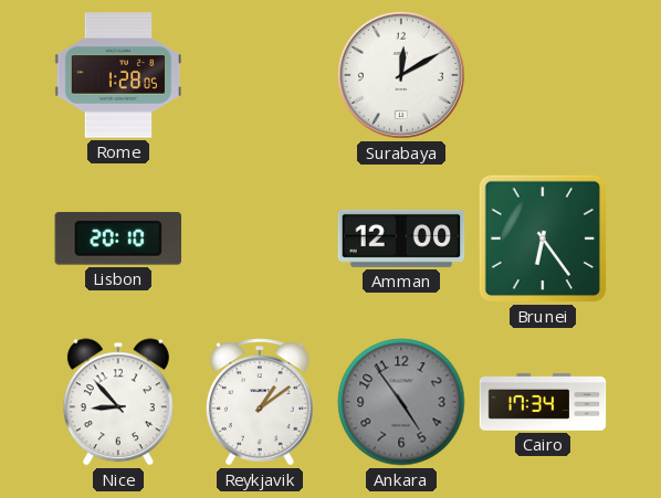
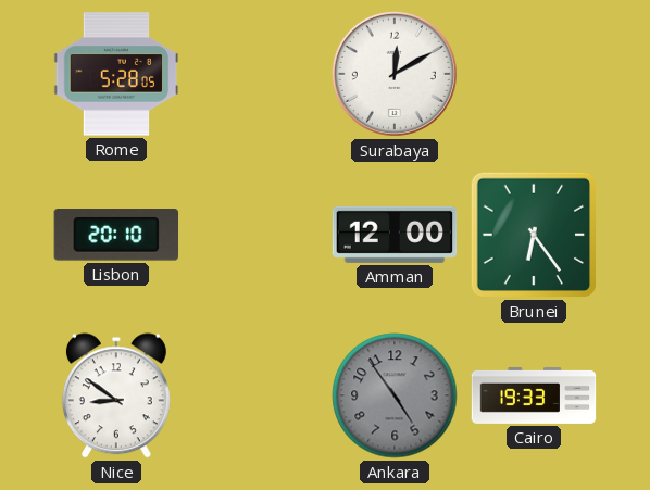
Rome: 1:28 -> 5:28 (116, 74)
Nice: 8:53 -> 8:51 (116, 395)
Reykjavik: 1:09 -> none (260, 402)
Cairo: 17:34 -> 19:33 (534, 395)
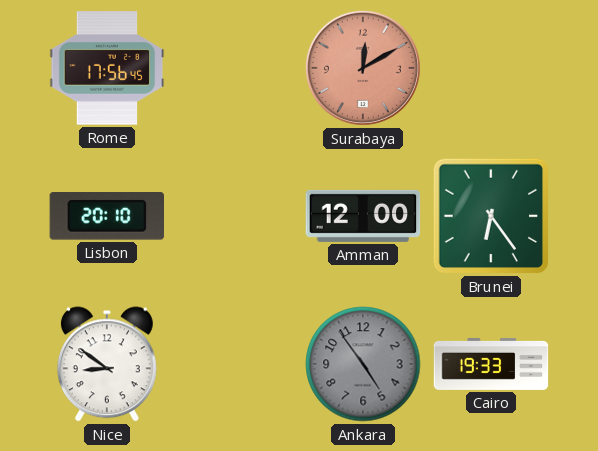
Rome: 5:28 -> 17:56 (107, 68)
Surabaya dial: white -> salmon (363, 68)
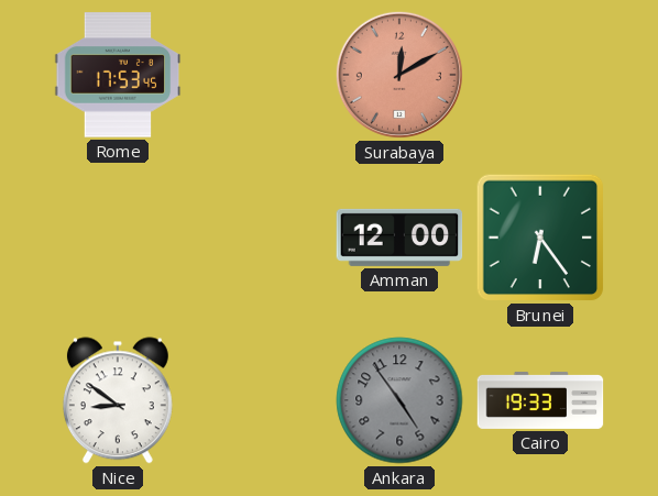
Rome: 17:56 -> 17:53 (118, 75)
Lisbon: 20:10 -> none (106, 217)
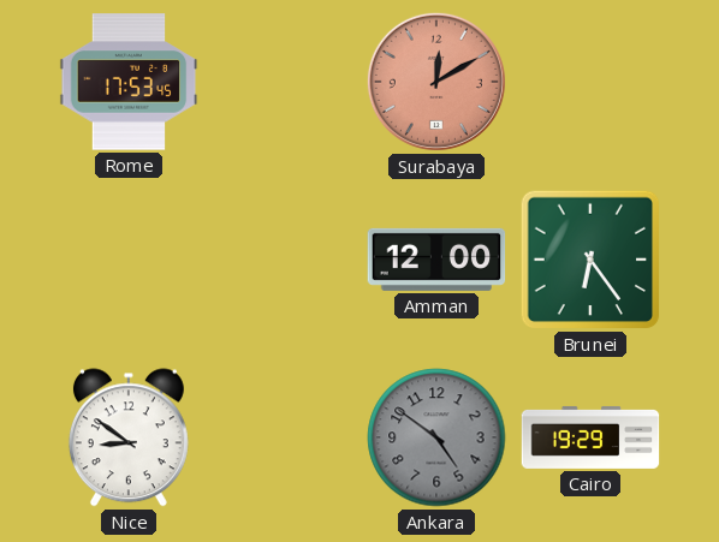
Ankara: 4:54 -> 4:51 (436, 437)
Cairo: 19:33 -> 19:29 (590, 437)
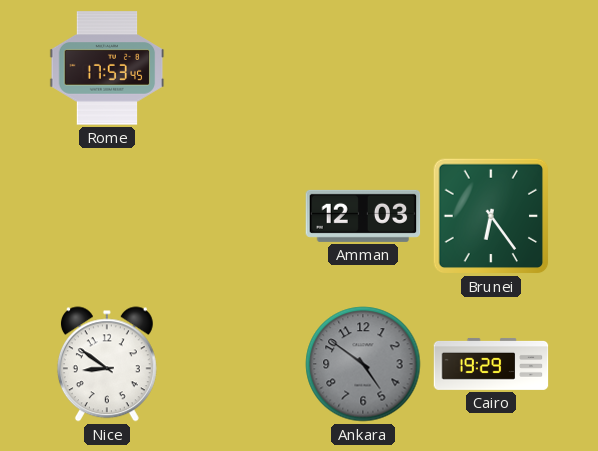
Surabaya: 12:10 -> none (436, 82)
Amman: 12:00 -> 12:03 (363, 216)
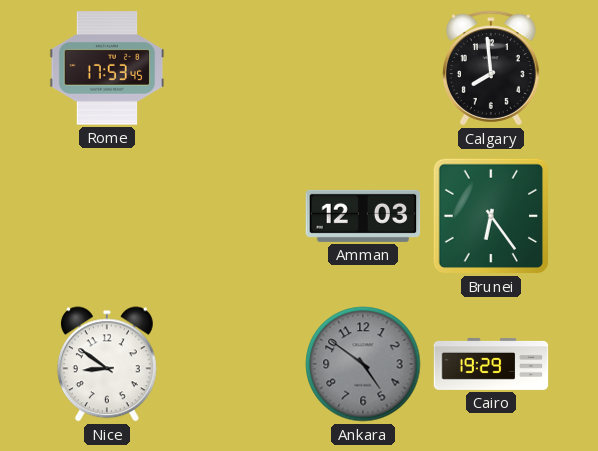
Calgary: none -> 7:59 (491, 68)
